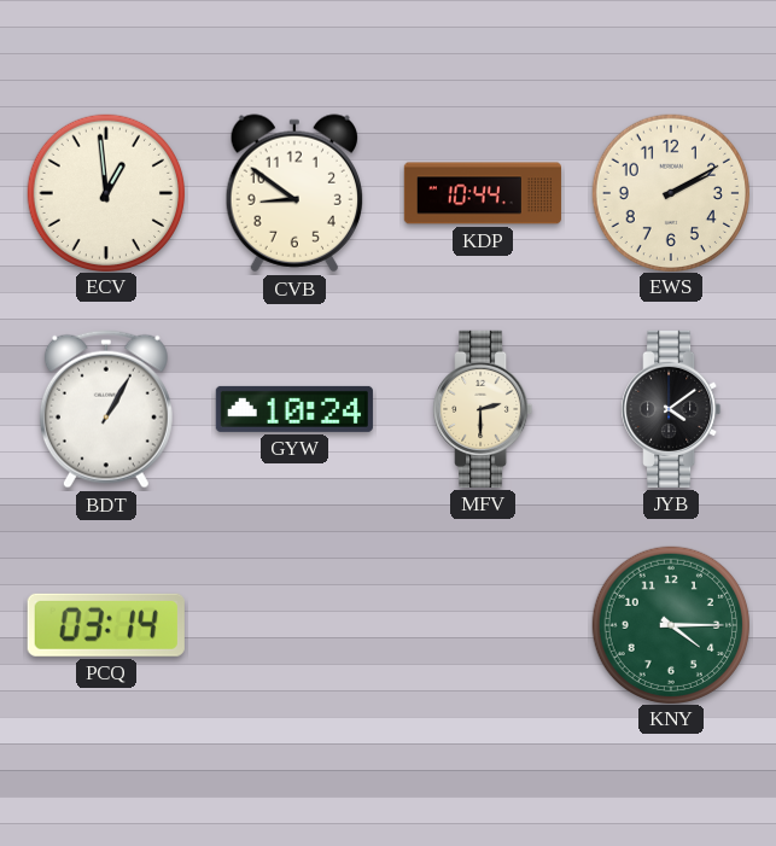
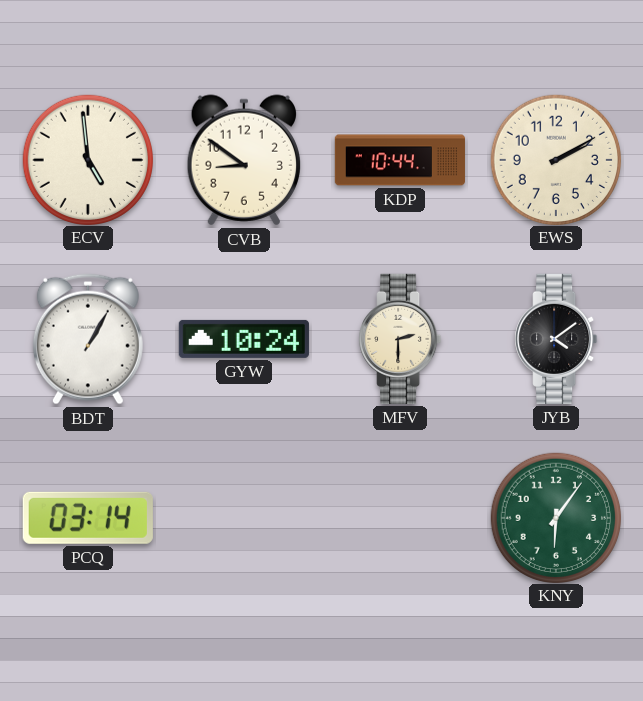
ECV: 12:59 -> 4:59 (87, 159)
KNY: 4:15 -> 6:06 (555, 517)
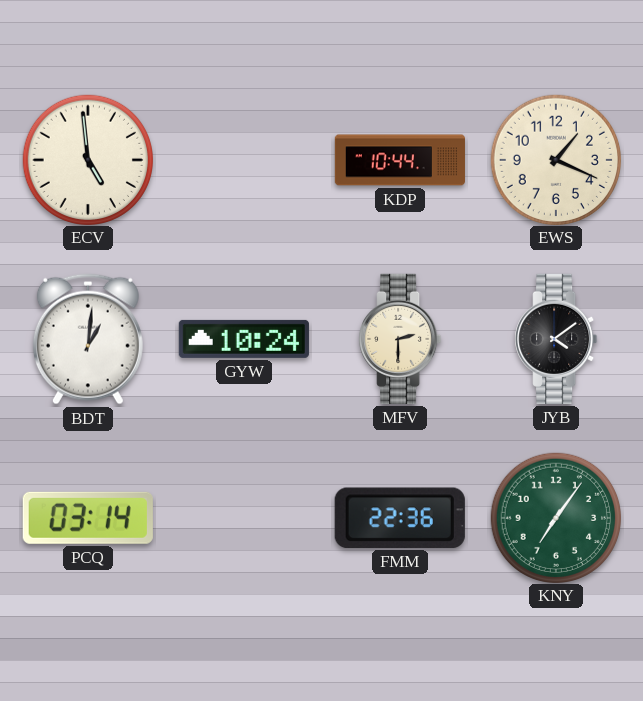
CVB: 8:51 -> none (243, 160)
EWS: 2:10 -> 1:19 (555, 159)
BDT: 1:05 -> 1:01 (88, 339)
FMM: none -> 22:36 (400, 518)
KNY: 6:06 -> 7:06 (555, 517)
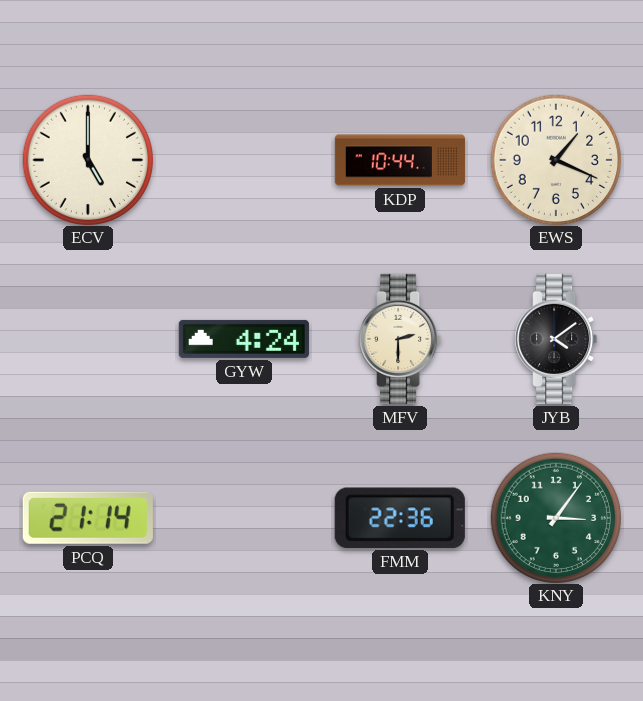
ECV: 4:59 -> 5:00 (87, 159)
BDT: 1:01 -> none (88, 339)
GYW: 10:24 -> 4:24 (244, 339)
PCQ: 03:14 -> 21:14 (88, 518)
KNY: 7:06 -> 3:06 (555, 517)
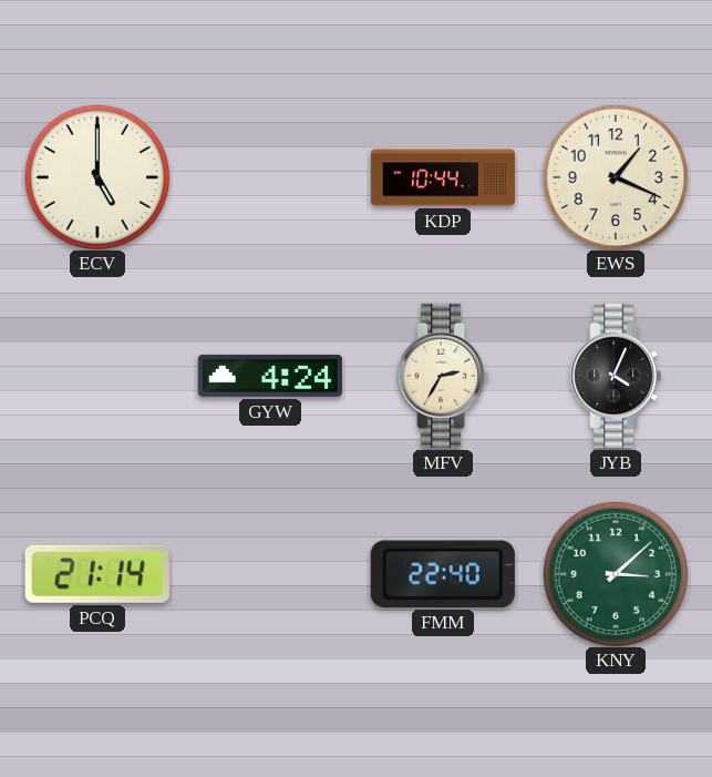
MFV: 2:30 -> 2:35 (443, 376)
JYB: 4:09 -> 4:04 (616, 376)
FMM: 22:36 -> 22:40 (443, 574)
KNY: 3:06 -> 3:08 (615, 573)
